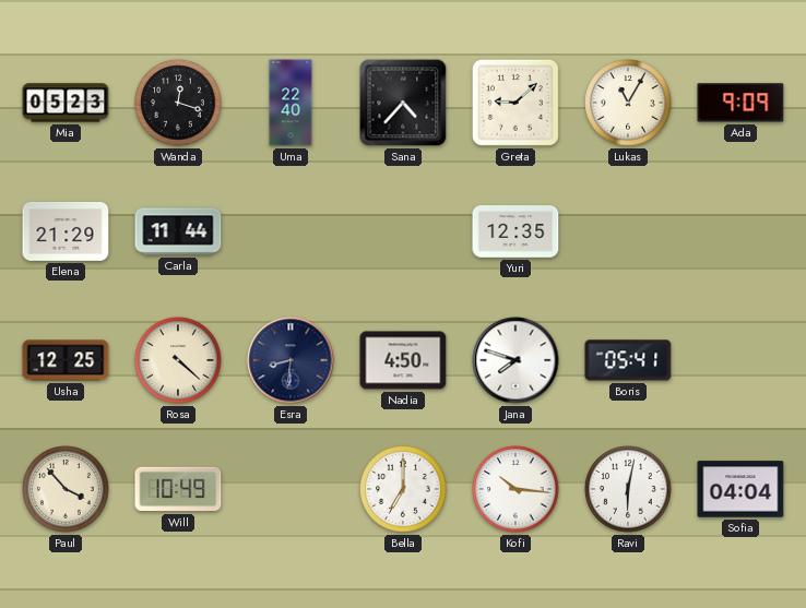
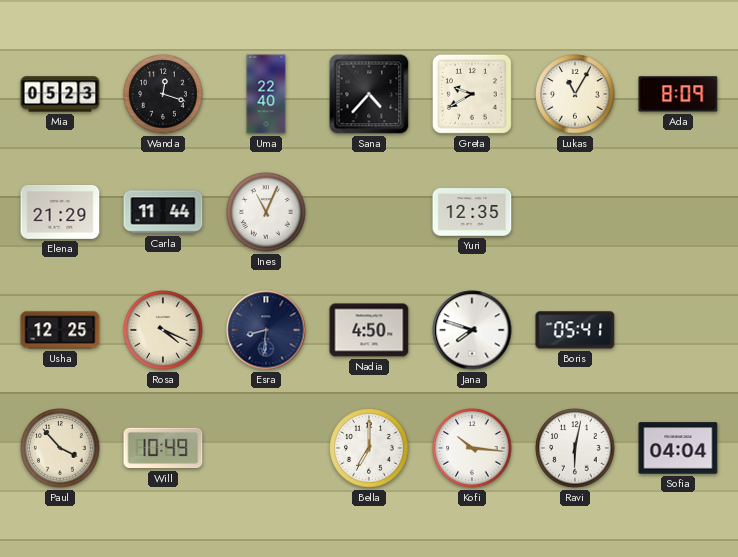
Greta: 9:08 -> 9:40 (472, 94)
Ada: 9:09 -> 8:09 (678, 94)
Ines: none -> 11:04 (266, 212)
Rosa: 4:22 -> 4:19 (163, 330)
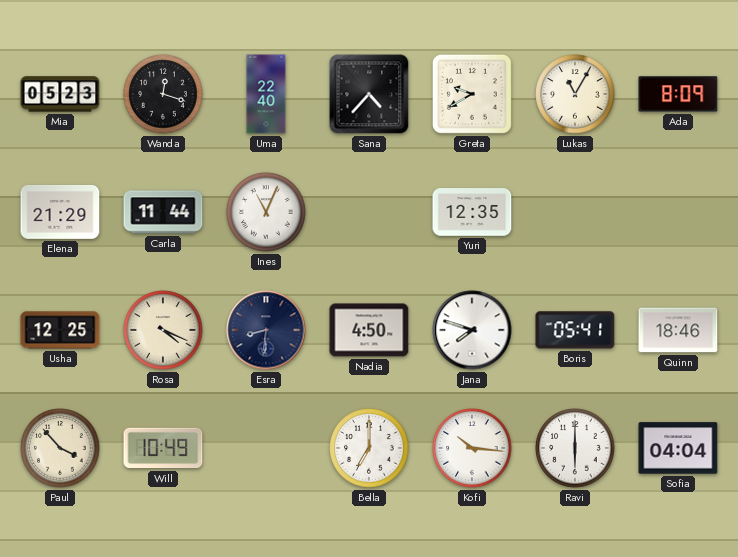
Quinn: none -> 18:46 (678, 330)
Ravi: 6:02 -> 6:00 (575, 448)
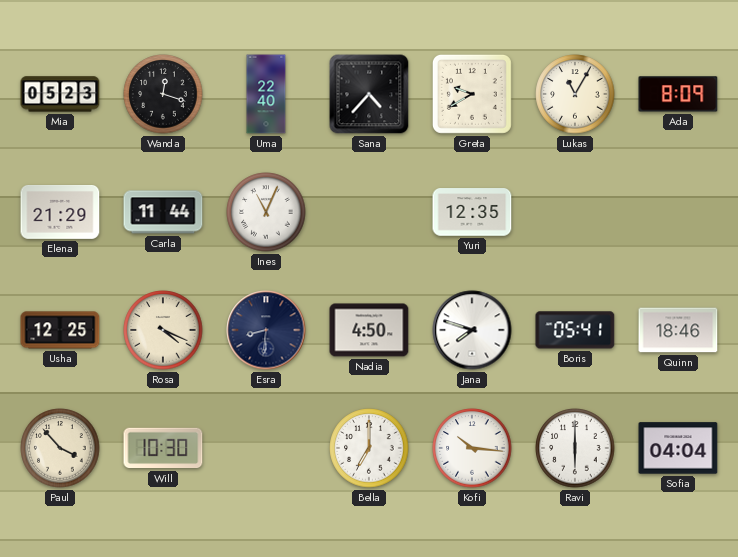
Will: 10:49 -> 10:30 (163, 448)
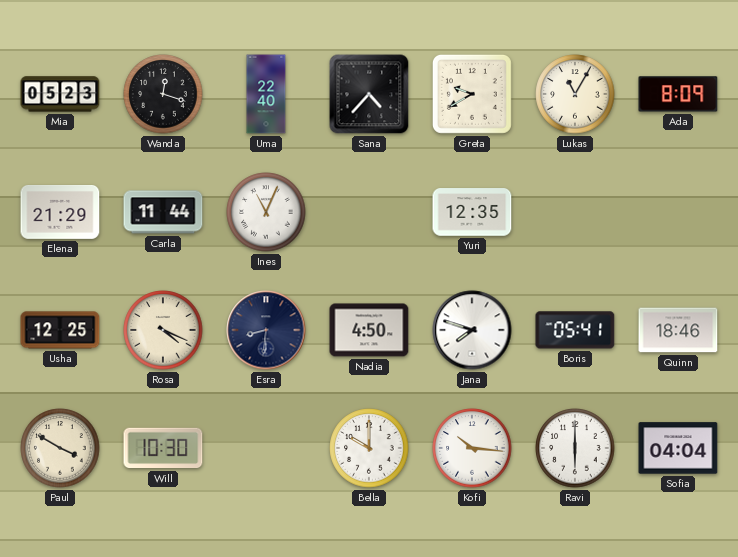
Paul: 3:53 -> 3:50 (60, 448)
Bella: 7:00 -> 10:00 (369, 448)
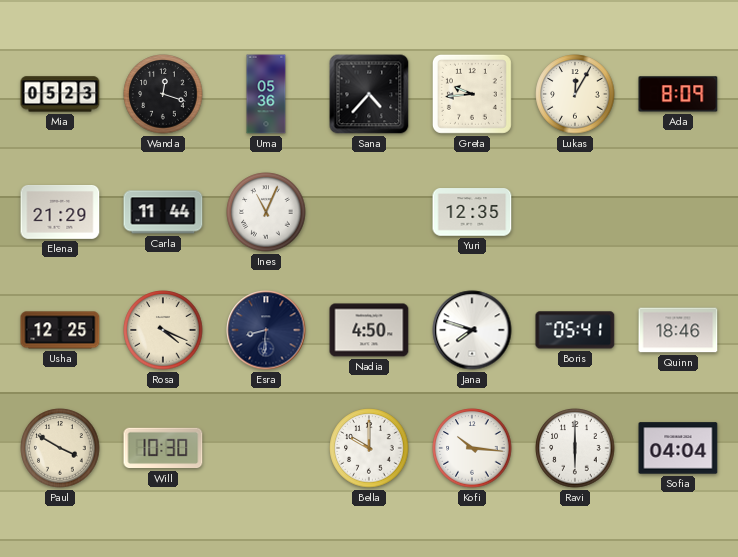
Uma: 22:40 -> 05:36 (266, 94)
Greta: 9:40 -> 9:44 (472, 94)
Lukas: 11:05 -> 12:05 (575, 94)
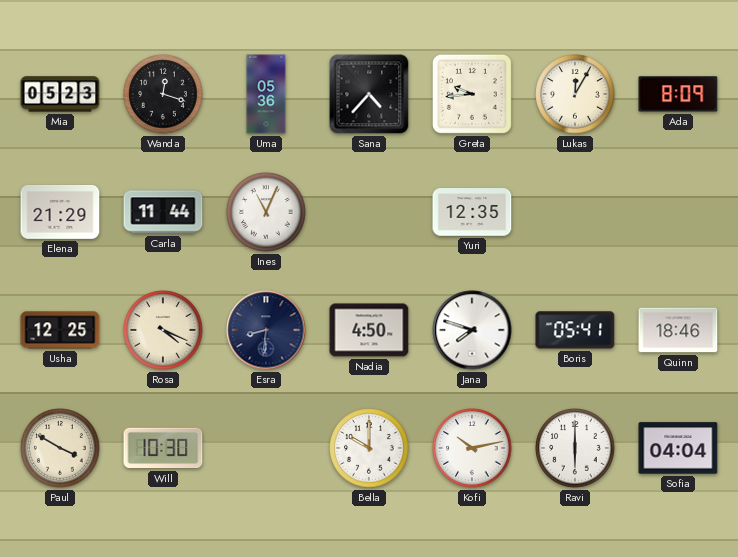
Kofi: 10:16 -> 10:13 (472, 448)
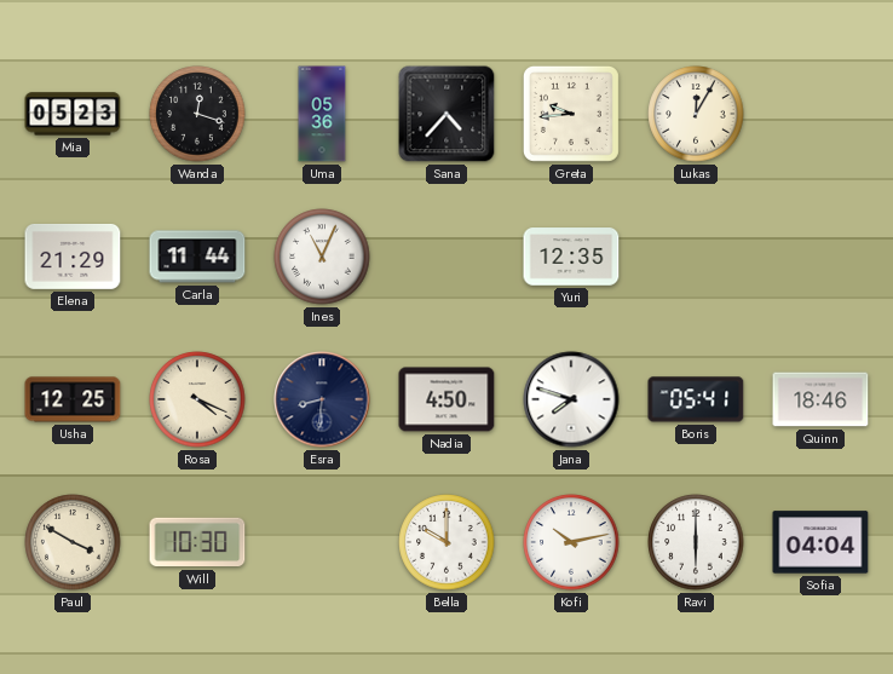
Ada: 8:09 -> none (678, 94)
